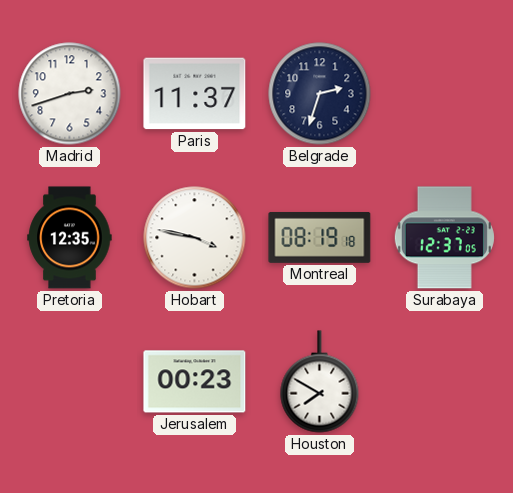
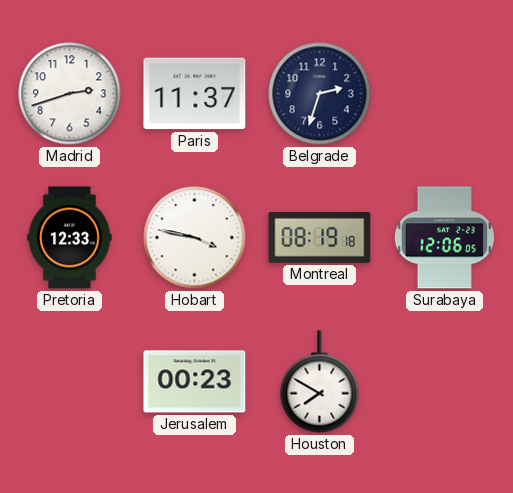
Pretoria: 12:35 -> 12:33 (70, 238)
Surabaya: 12:37 -> 12:06 (444, 238)
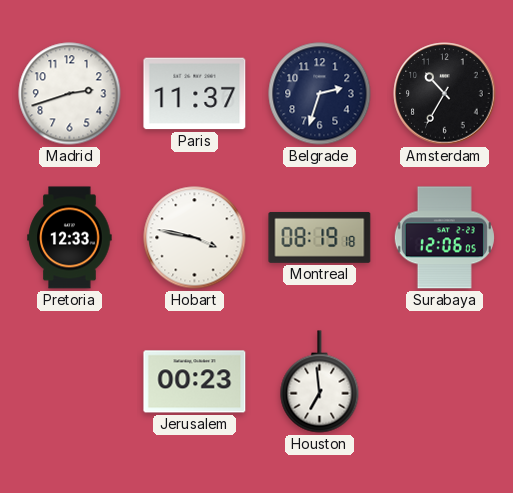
Amsterdam: none -> 10:35 (445, 94)
Houston: 7:50 -> 6:59 (320, 382)
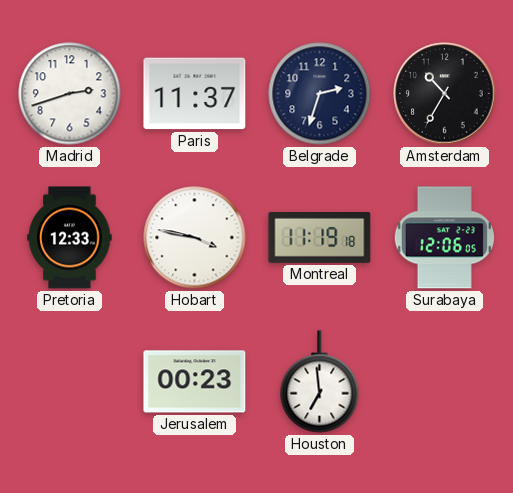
Montreal: 08:19 -> 11:19 (320, 237)
